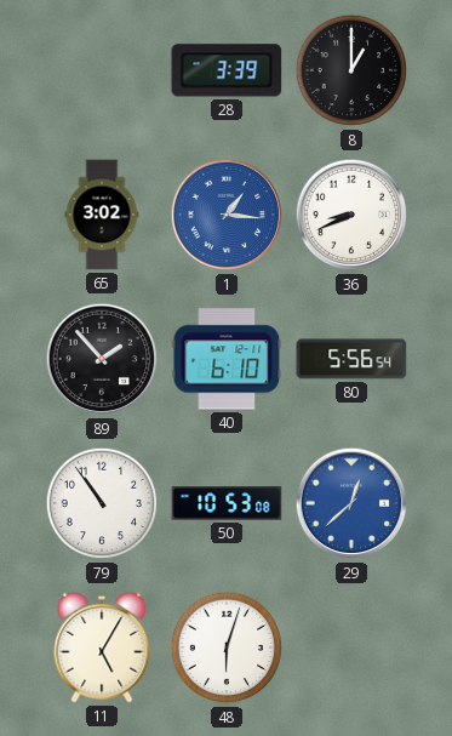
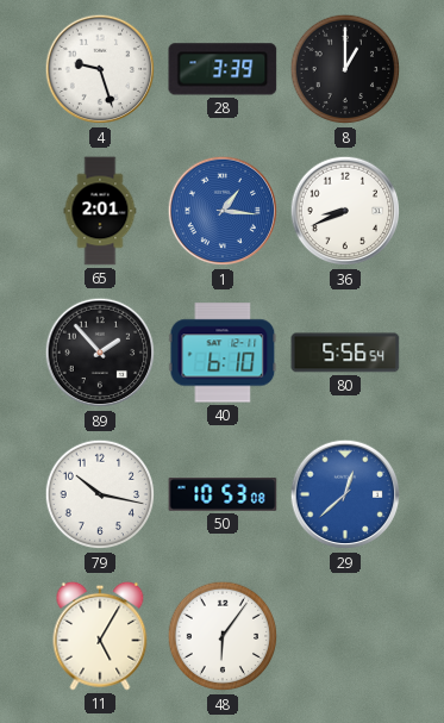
4: none -> 9:27 (100, 69)
65: 3:02 -> 2:01 (100, 211)
79: 10:54 -> 10:17 (100, 494)
48: 6:03 -> 6:06 (223, 636)
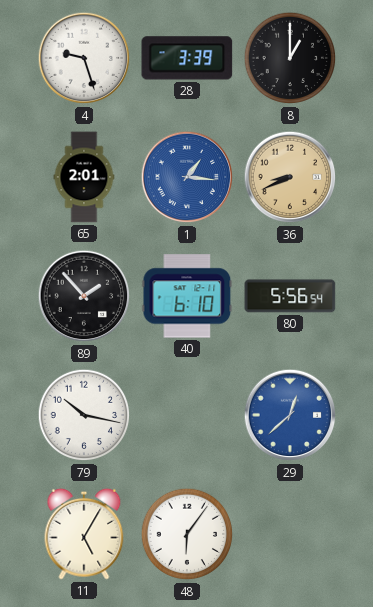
36 dial: white -> champagne (290, 177)
50: 10:53 -> none (223, 494)
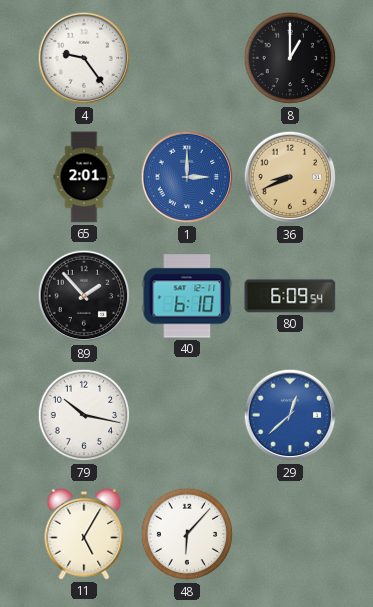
4: 9:27 -> 9:24 (84, 58)
28: 3:39 -> none (187, 58)
1: 1:16 -> 3:00 (187, 177)
80: 5:56 -> 6:09 (290, 296)
48: 6:06 -> 6:07 (187, 534)
